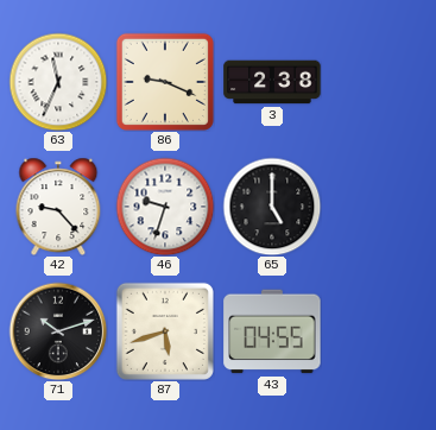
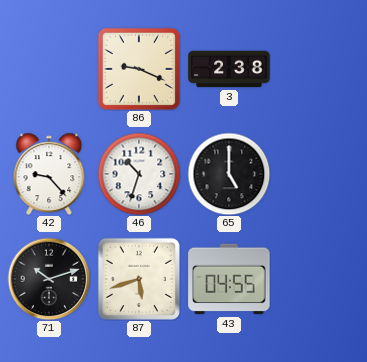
63: 11:34 -> none (58, 82)
46: 9:33 -> 10:33 (139, 174)
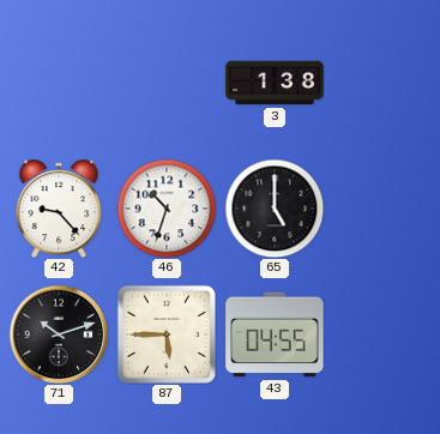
86: 9:19 -> none (139, 69)
3: 2:38 -> 1:38 (275, 83)
87: 5:42 -> 5:45 (167, 334)
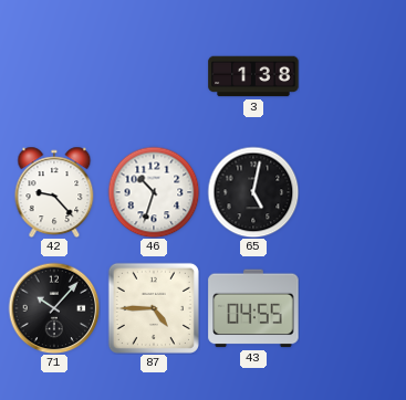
65: 5:00 -> 5:02 (253, 192)
71: 10:12 -> 10:07 (54, 308)
87: 5:45 -> 4:45 (154, 308)
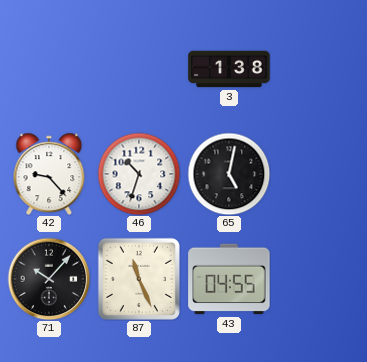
87: 4:45 -> 11:26 (139, 279)
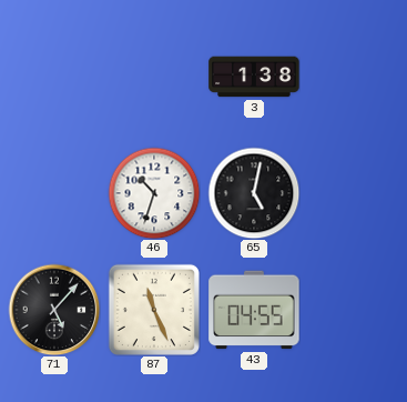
42: 9:23 -> none (49, 174)
71: 10:07 -> 5:07 (54, 310)
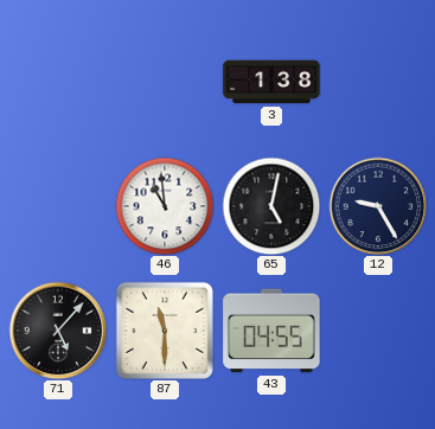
46: 10:33 -> 10:59 (165, 206)
12: none -> 9:25 (378, 206)
87: 11:26 -> 11:30 (165, 331)
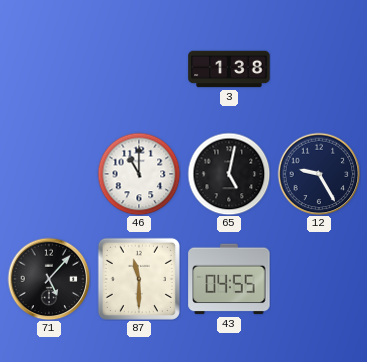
46: 10:59 -> 11:00 (139, 174)
